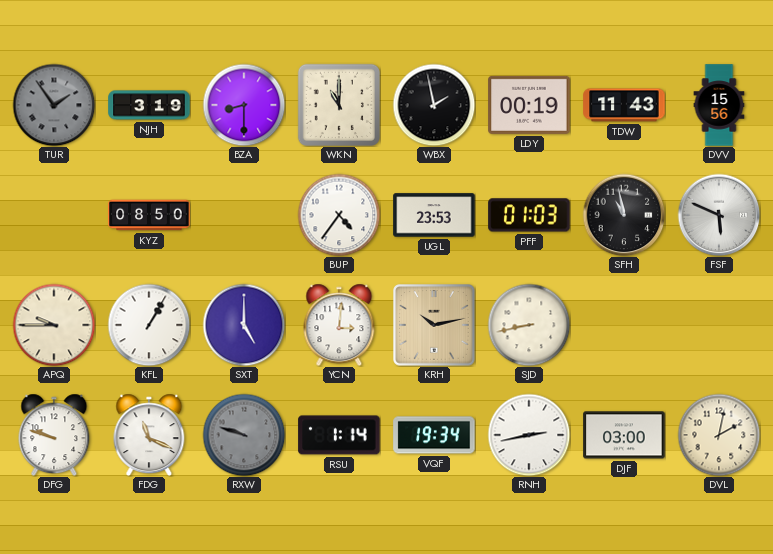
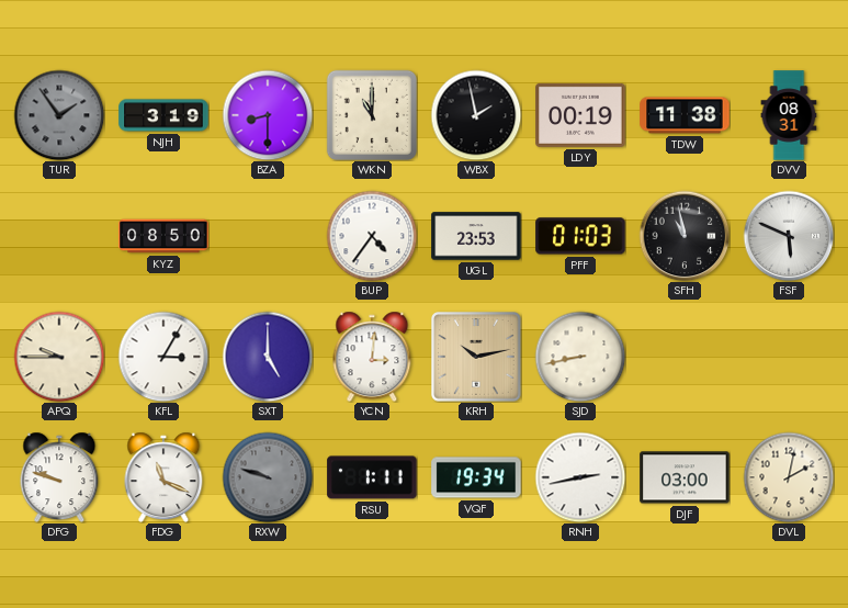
TDW: 11:43 -> 11:38 (685, 115)
DVV: 15:56 -> 08:31 (789, 115)
KFL: 1:05 -> 3:05 (163, 357)
RSU: 1:14 -> 1:11 (372, 477)
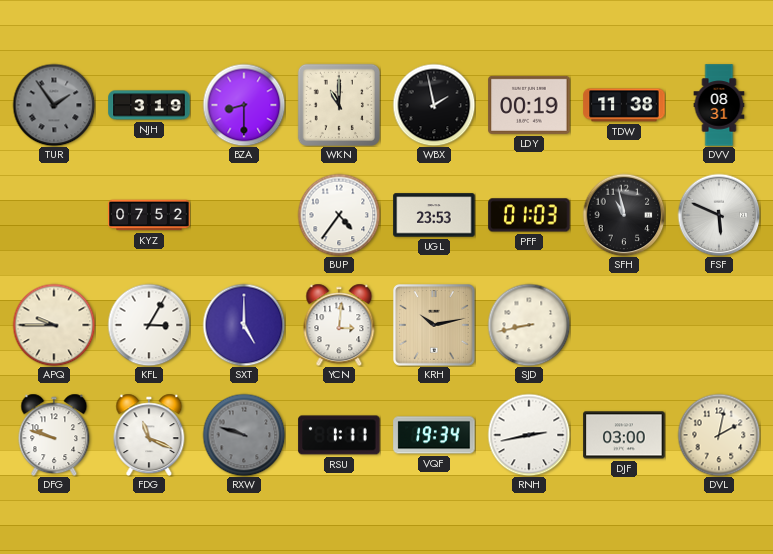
KYZ: 08:50 -> 07:52 (149, 215)
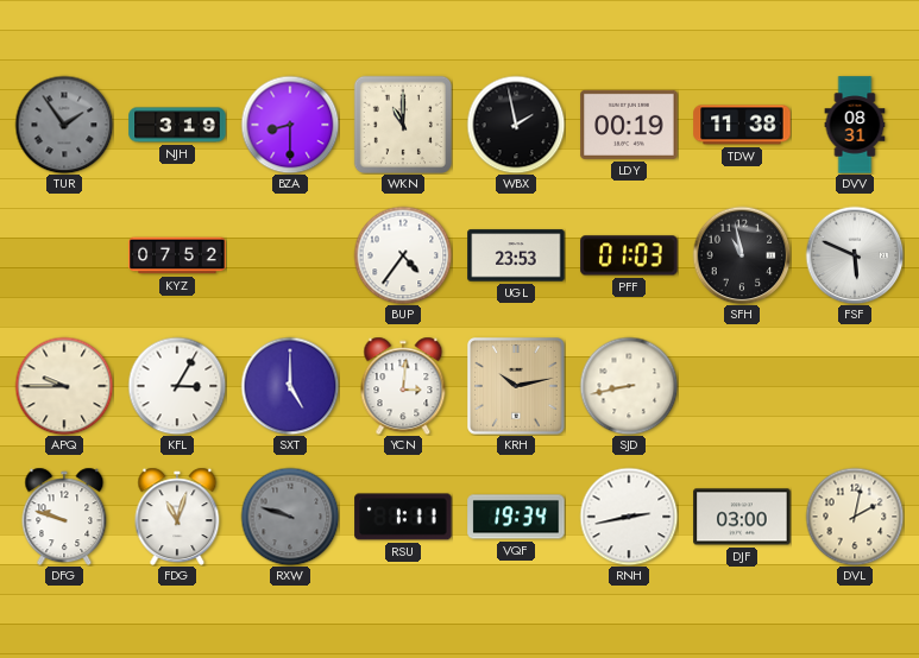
FDG: 11:19 -> 11:03 (177, 517)
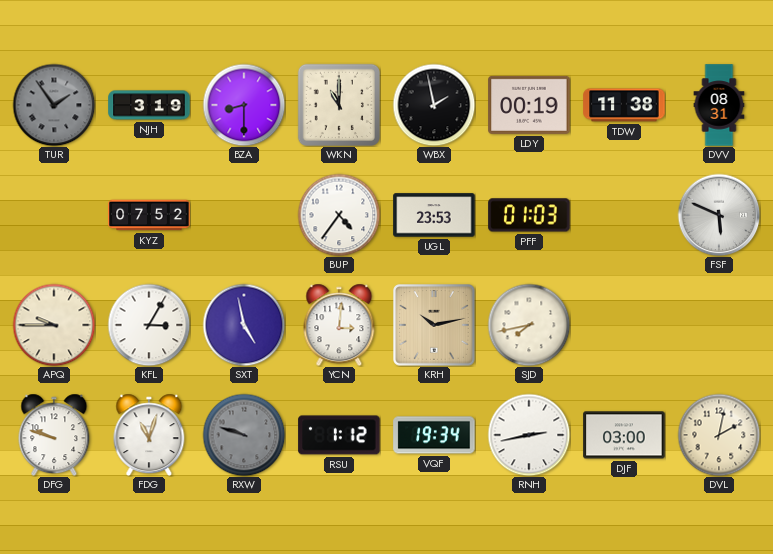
SFH: 10:58 -> none (742, 255)
SXT: 5:00 -> 4:58 (244, 325)
SJD: 8:43 -> 7:43 (529, 325)
RSU: 1:11 -> 1:12 (339, 435)
